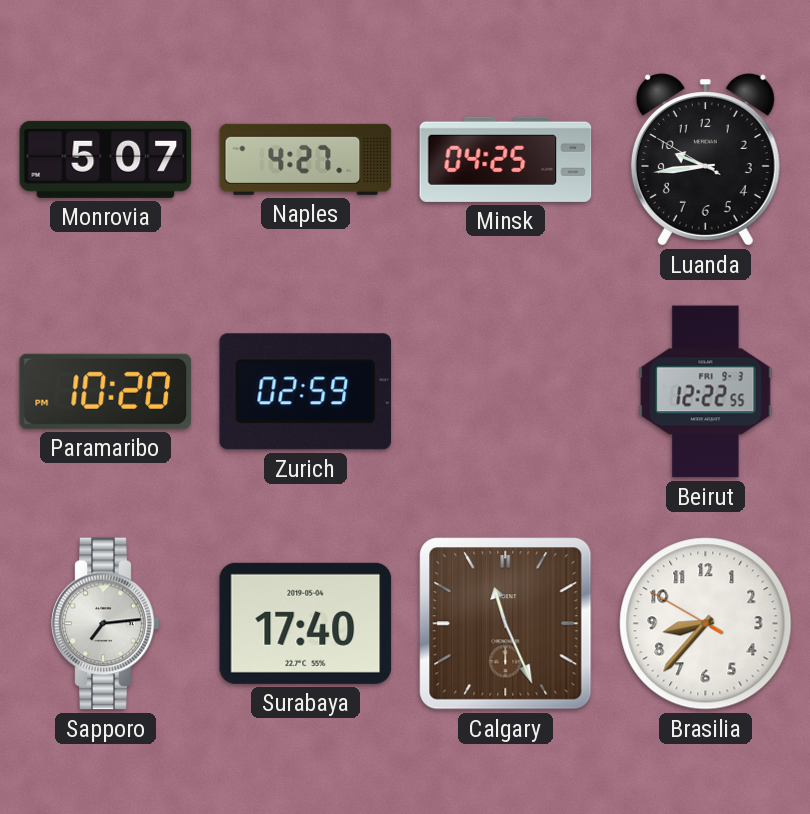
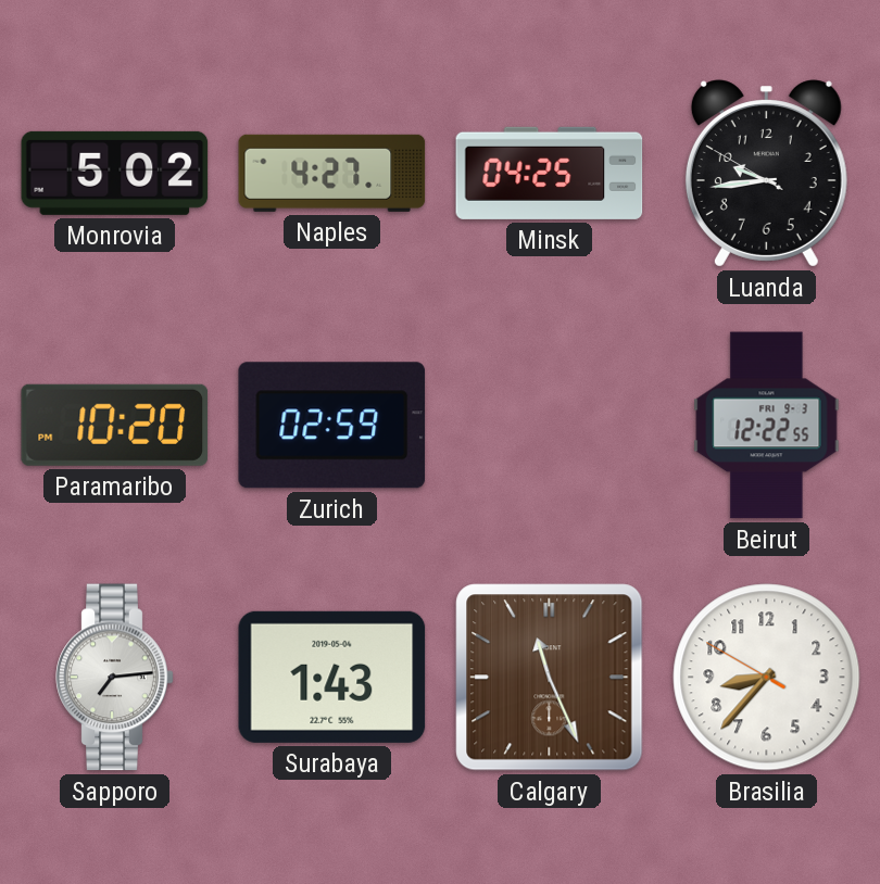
Monrovia: 5:07 -> 5:02 (115, 173)
Surabaya: 17:40 -> 1:43 (332, 677)
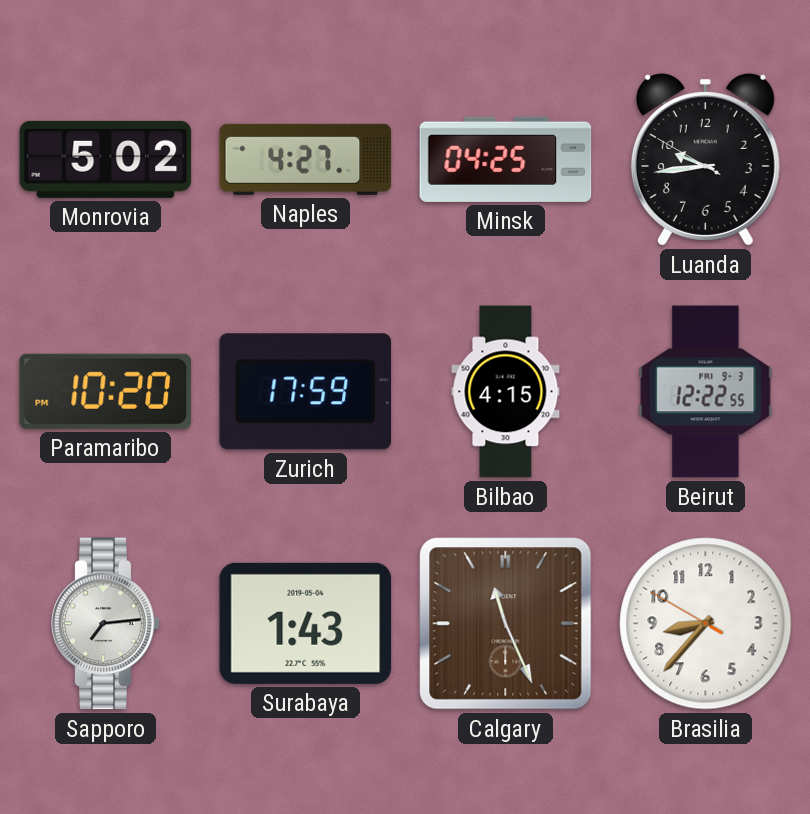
Zurich: 02:59 -> 17:59 (306, 392)
Bilbao: none -> 4:15 (506, 392)
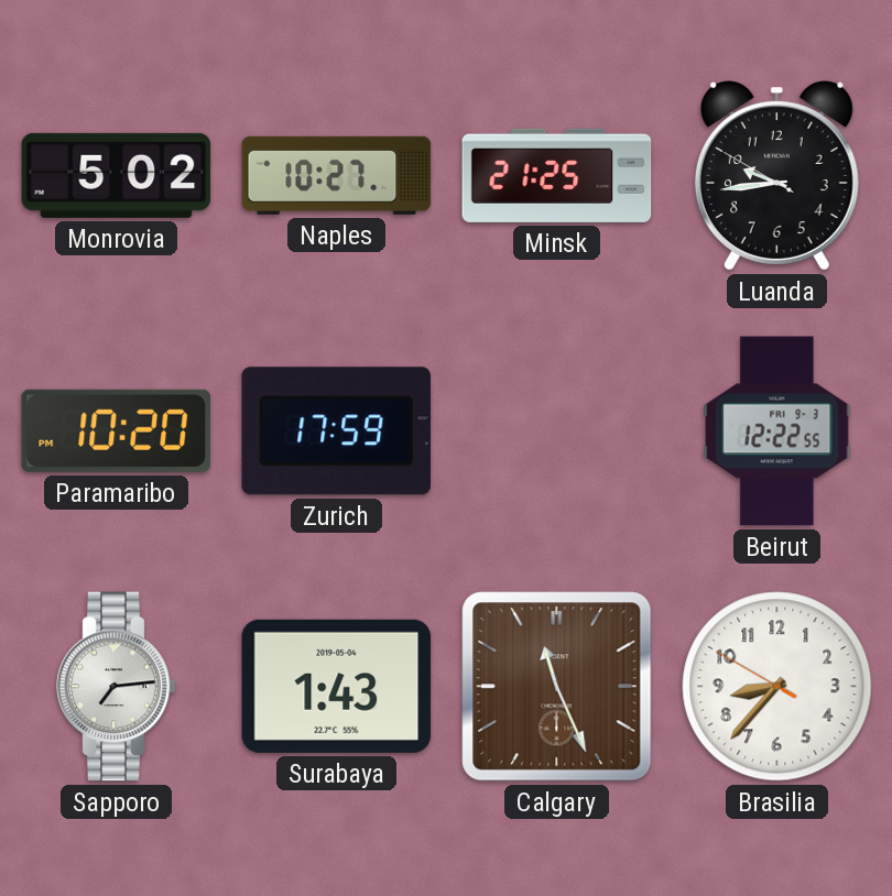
Naples: 4:27 -> 10:27 (337, 175)
Minsk: 04:25 -> 21:25 (557, 175)
Bilbao: 4:15 -> none (506, 392)
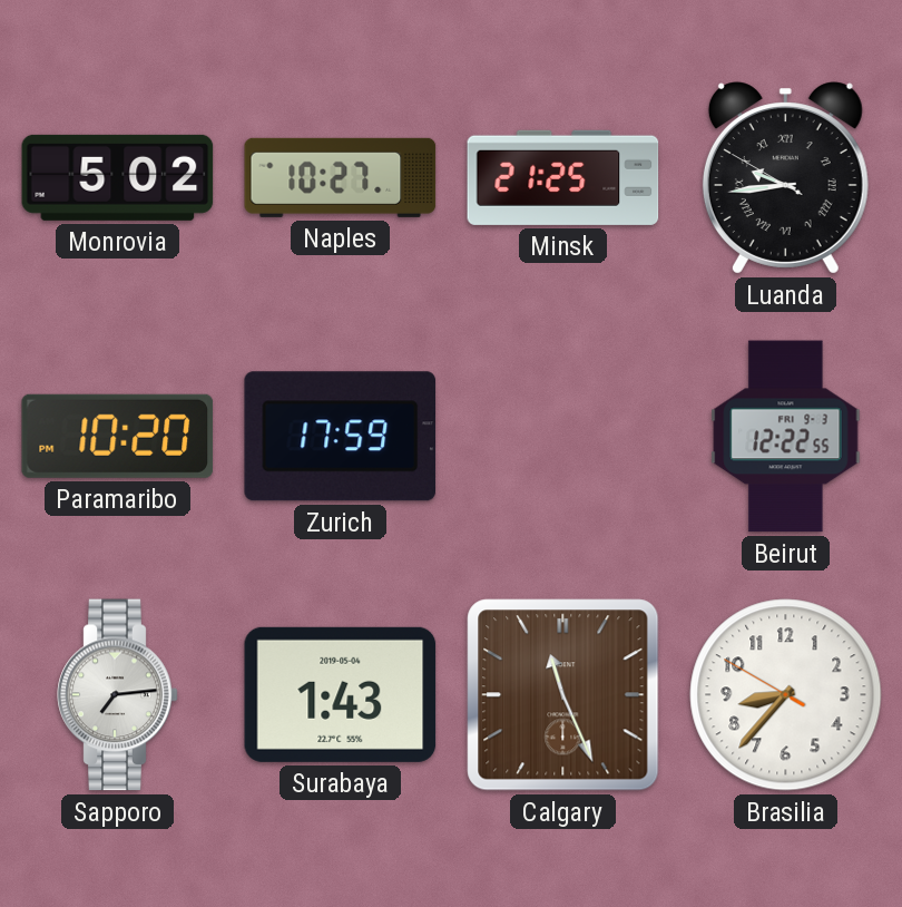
Luanda numerals: Arabic -> Roman (785, 178)
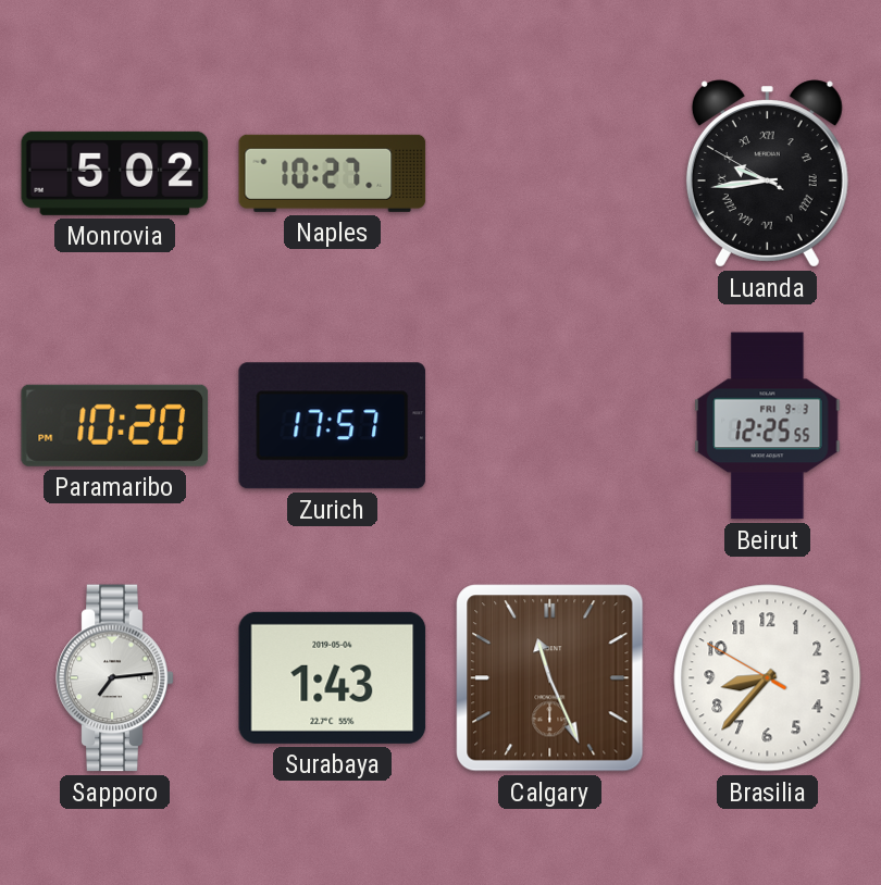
Minsk: 21:25 -> none (563, 177)
Zurich: 17:59 -> 17:57 (333, 426)
Beirut: 12:22 -> 12:25 (768, 426)
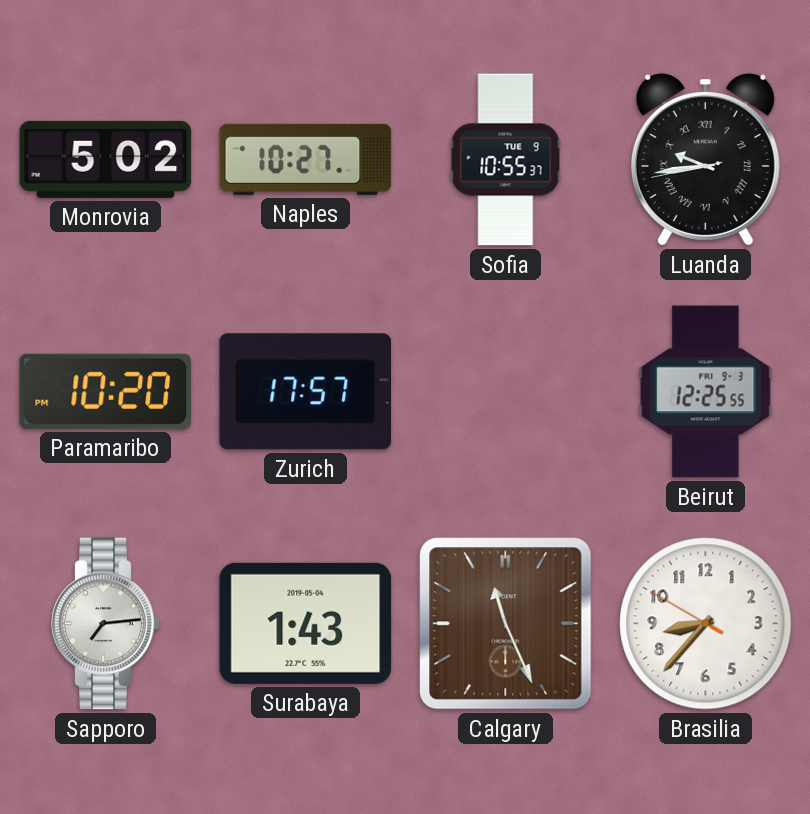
Sofia: none -> 10:55 (506, 160)
Luanda: 9:43:50 -> 9:43:43 (705, 160)
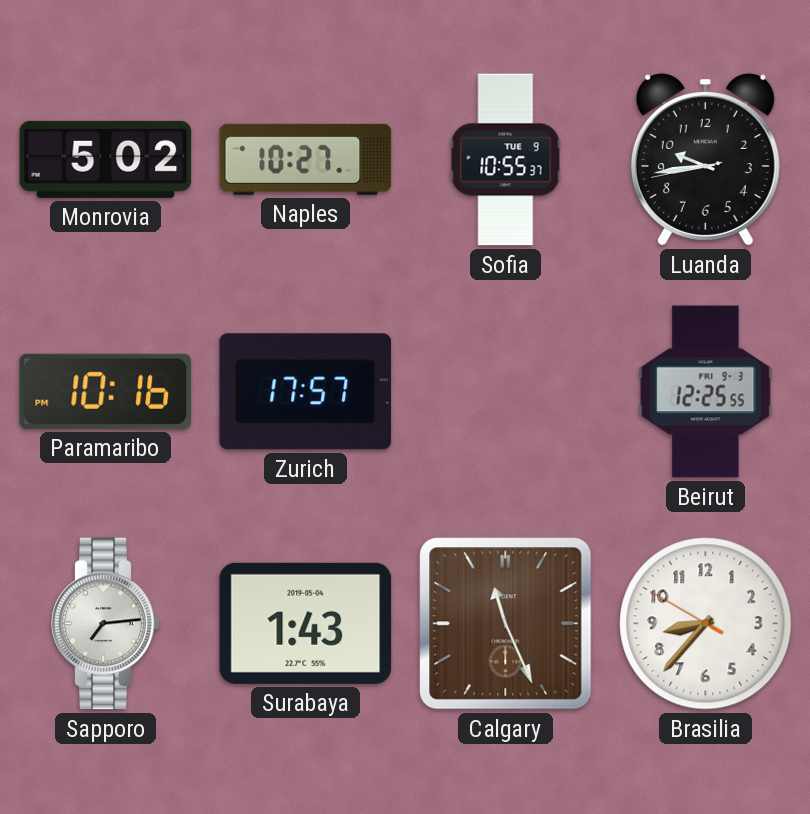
Luanda numerals: Roman -> Arabic (705, 160)
Paramaribo: 10:20 -> 10:16 (106, 391)
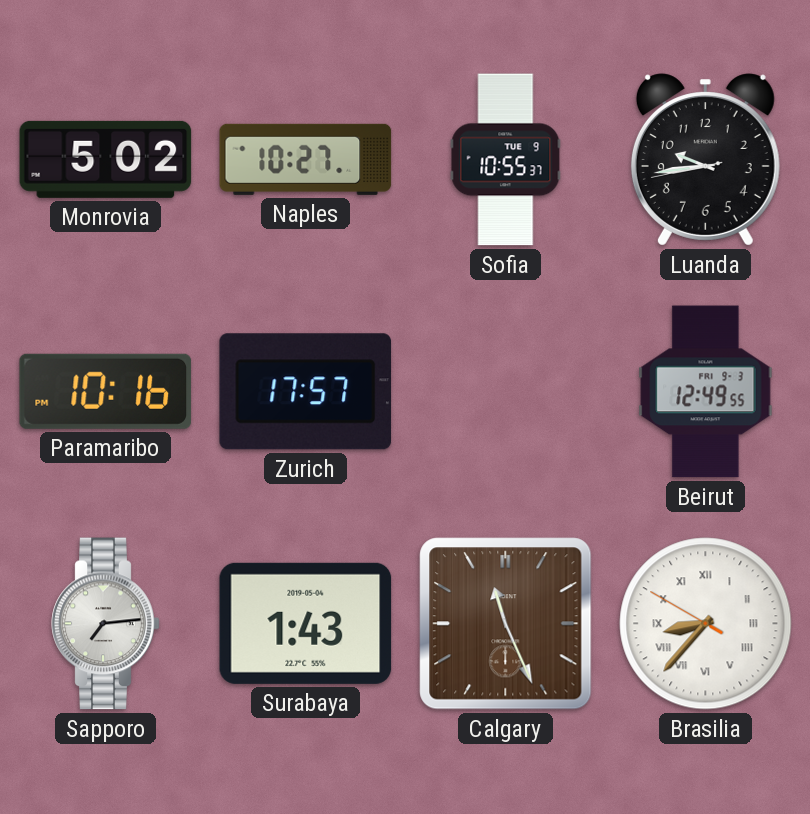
Beirut: 12:25 -> 12:49 (706, 392)
Brasilia numerals: Arabic -> Roman (706, 624)
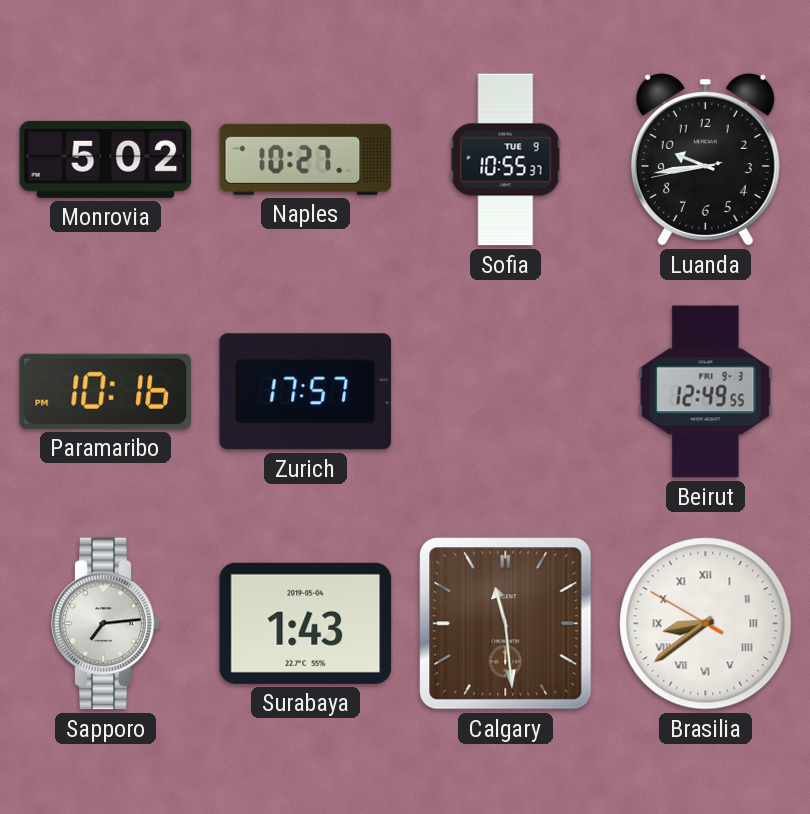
Calgary: 11:26 -> 11:29 (506, 624)
Brasilia: 8:36 -> 8:38 (706, 624)
